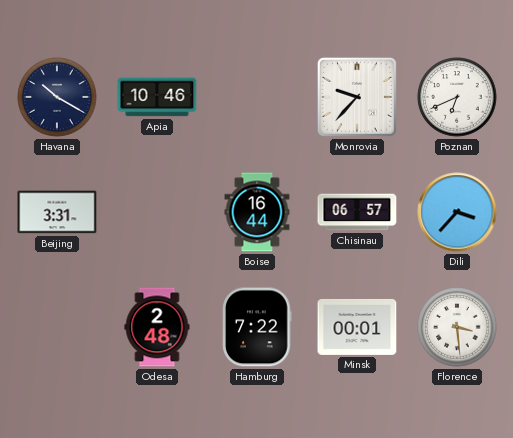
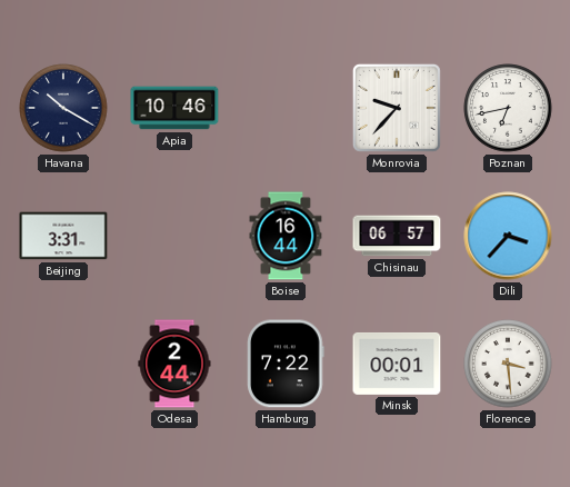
Poznan: 6:41 -> 6:43 (508, 108)
Odesa: 2:48 -> 2:44 (174, 364)
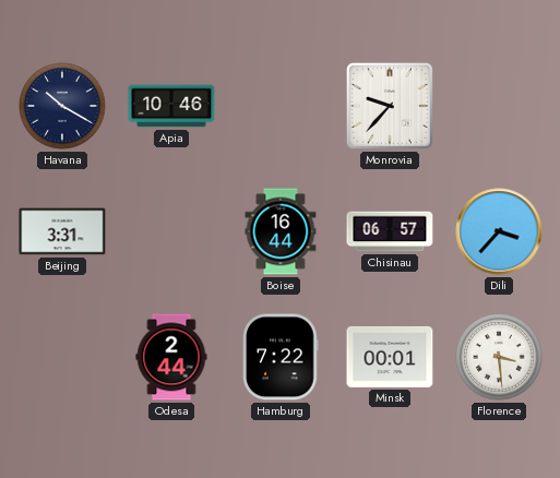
Poznan: 6:43 -> none (508, 108)
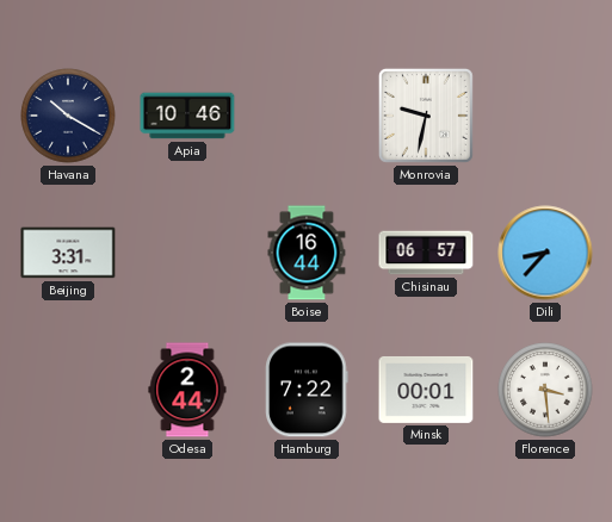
Monrovia: 9:37 -> 9:32 (426, 116)
Dili: 3:37 -> 8:37 (545, 253)
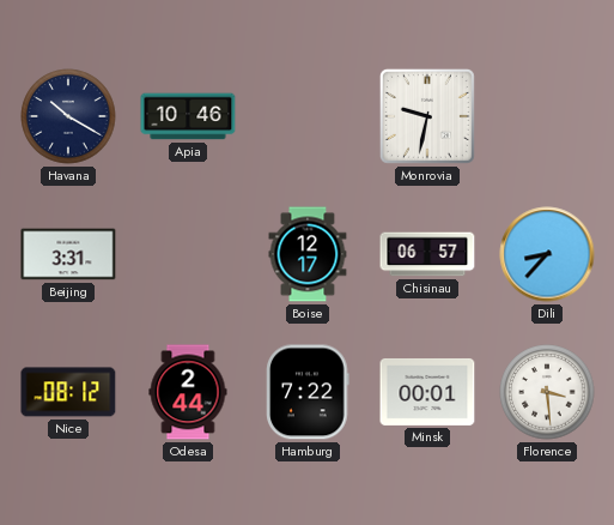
Boise: 16:44 -> 12:17 (308, 254)
Nice: none -> 08:12 (68, 392)
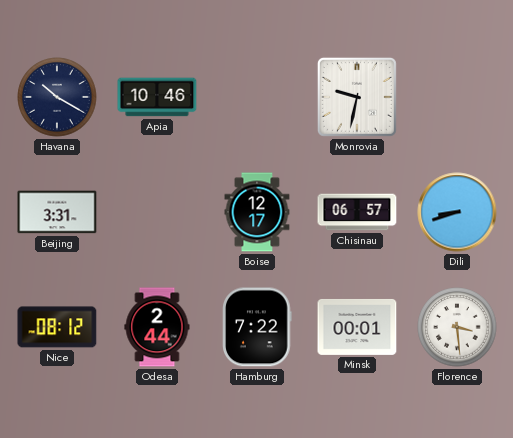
Dili: 8:37 -> 8:42 (457, 212)
